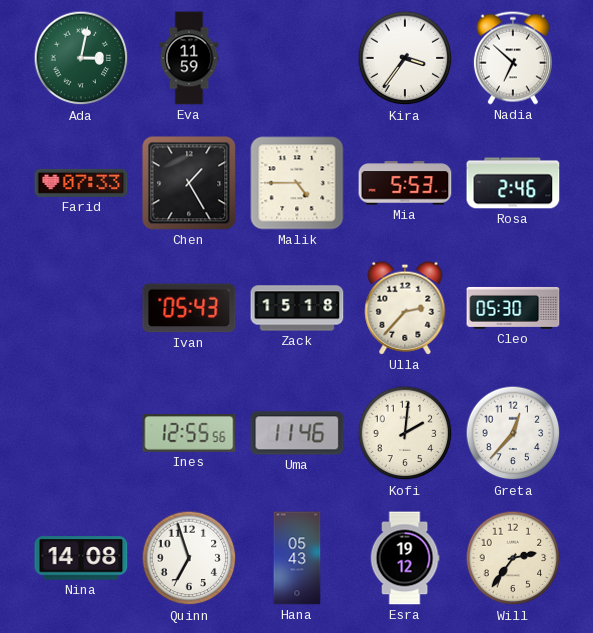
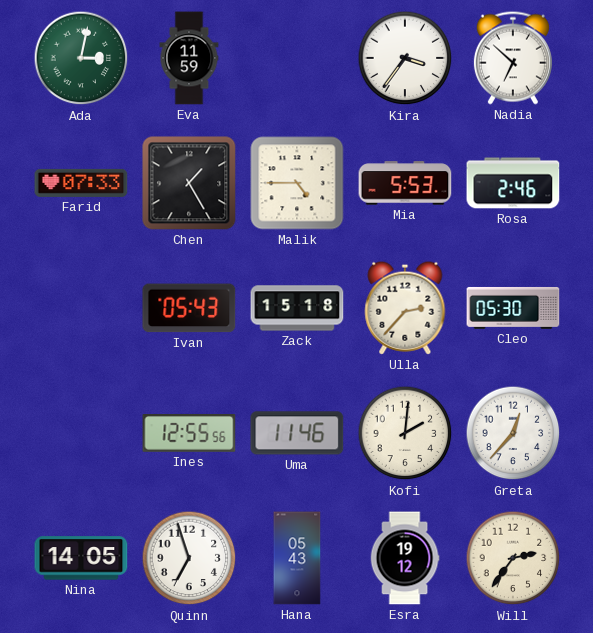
Nina: 14:08 -> 14:05 (81, 558)
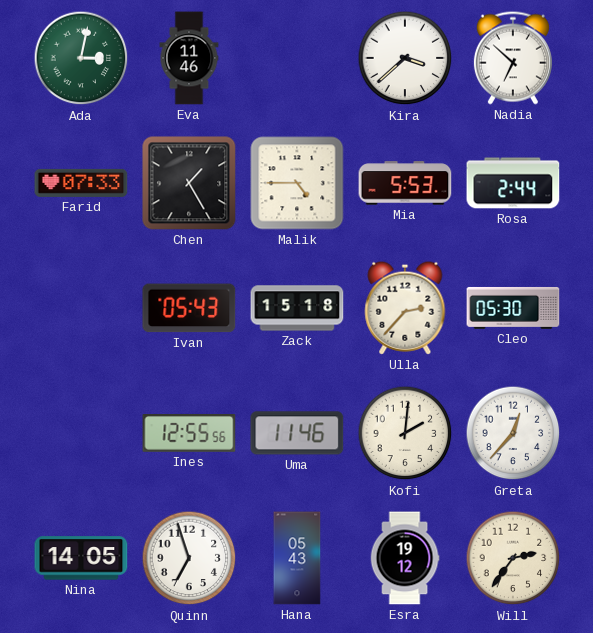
Eva: 11:59 -> 11:46 (189, 58)
Kira: 3:36 -> 3:38 (405, 58)
Rosa: 2:46 -> 2:44 (513, 183)
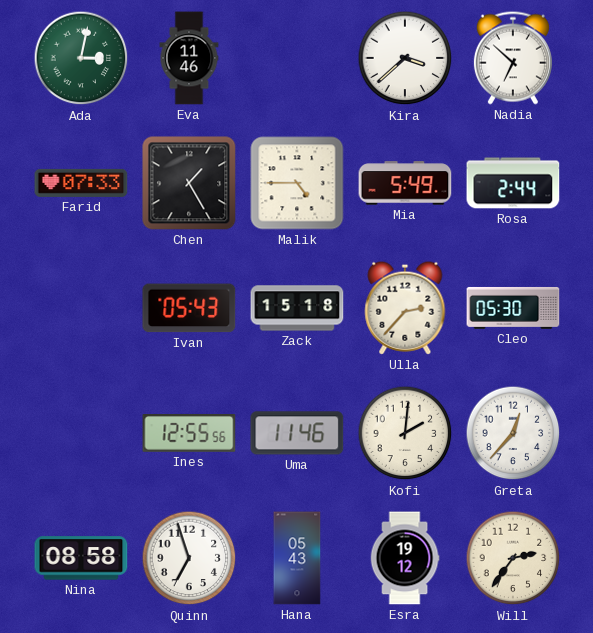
Mia: 5:53 -> 5:49 (405, 183)
Nina: 14:05 -> 08:58 (81, 558)
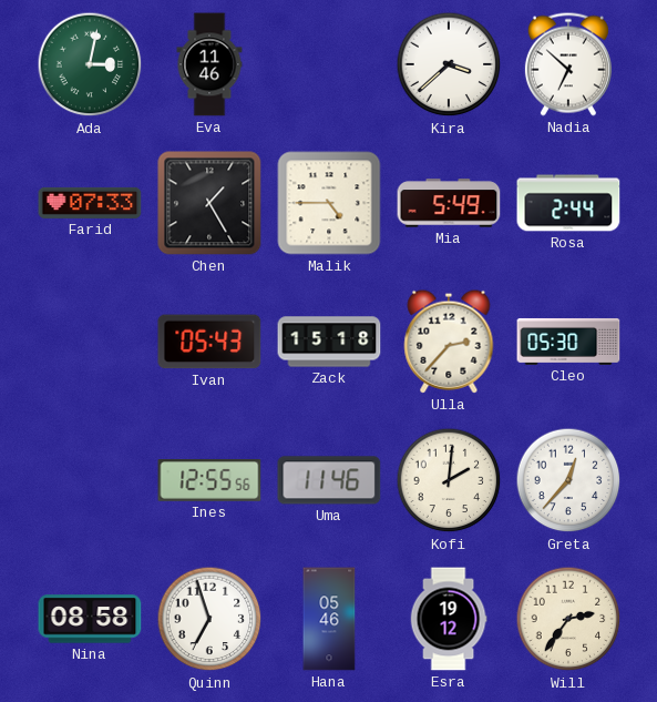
Hana: 05:43 -> 05:46 (329, 619)
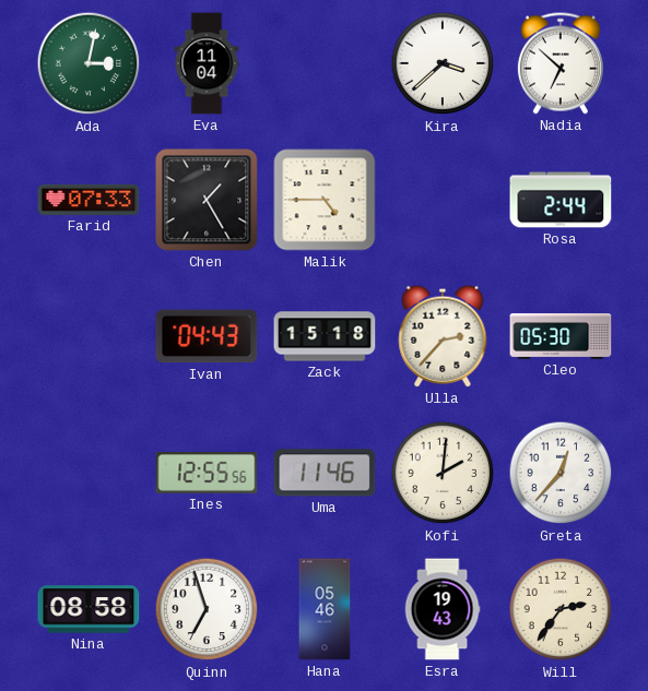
Eva: 11:46 -> 11:04 (207, 63)
Mia: 5:49 -> none (449, 203)
Ivan: 05:43 -> 04:43 (207, 336)
Esra: 19:12 -> 19:43 (443, 609)
